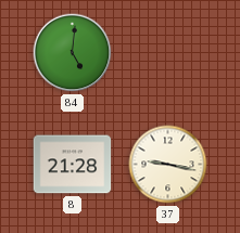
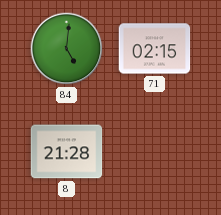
71: none -> 02:15 (155, 49)
37: 9:17 -> none (168, 165)
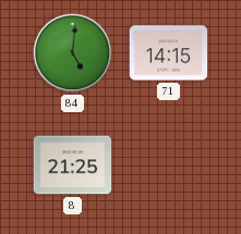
71: 02:15 -> 14:15 (169, 53)
8: 21:28 -> 21:25 (73, 165)
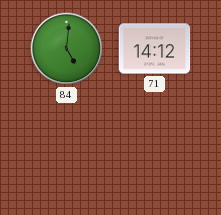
71: 14:15 -> 14:12 (155, 49)
8: 21:25 -> none (73, 165)
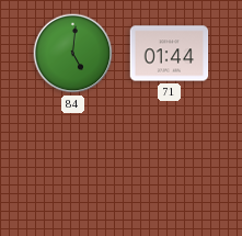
71: 14:12 -> 01:44 (170, 54)
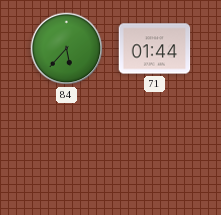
84: 5:01 -> 5:37 (67, 49)
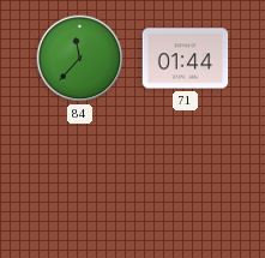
84: 5:37 -> 11:37 (80, 59)
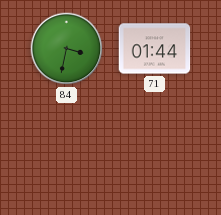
84: 11:37 -> 3:32 (67, 49)
